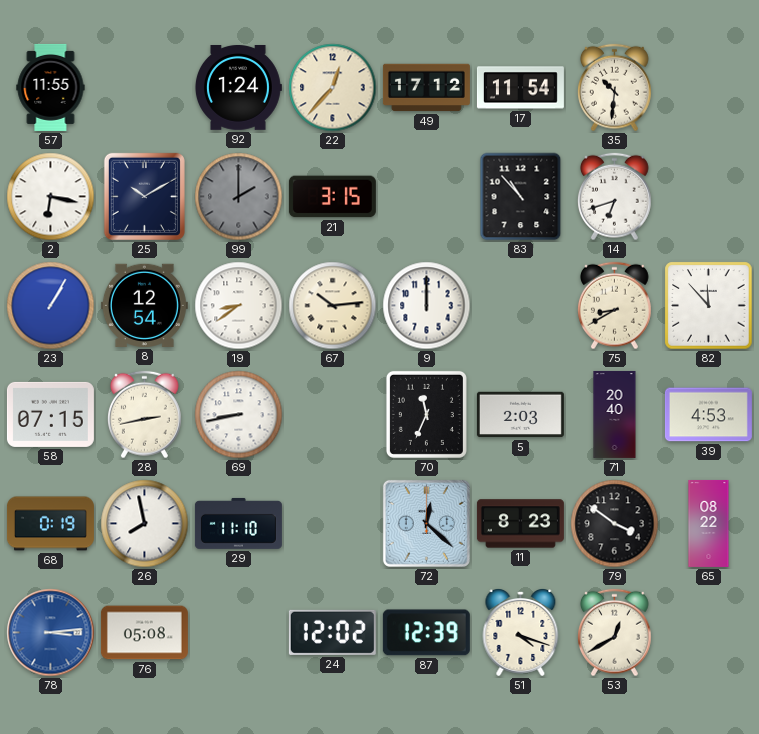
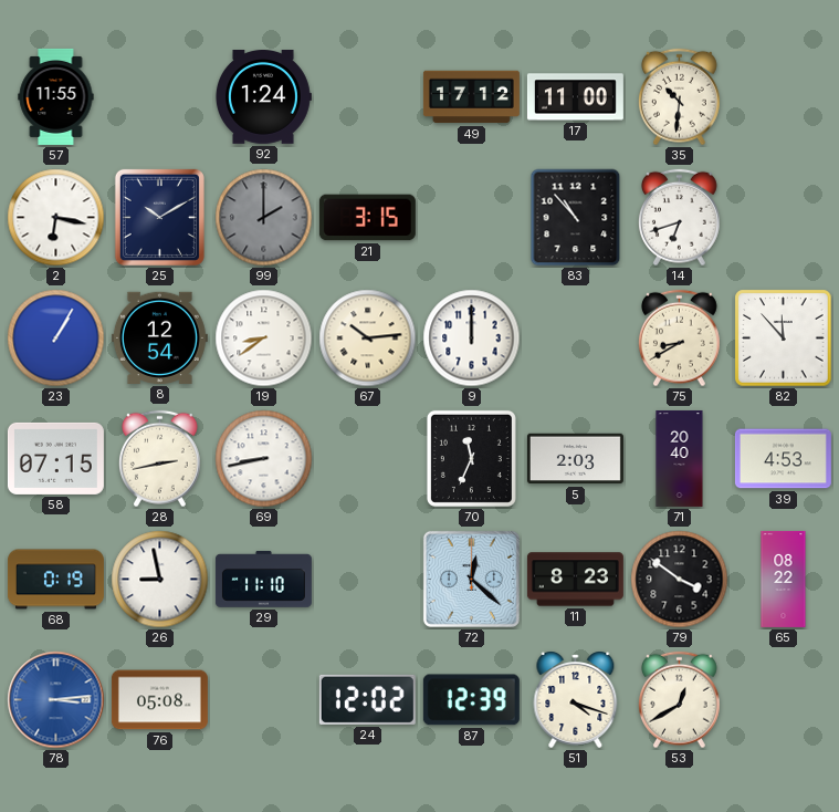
22: 12:37 -> none (333, 88)
17: 11:54 -> 11:00 (575, 97)
26: 7:58 -> 8:58 (160, 580)
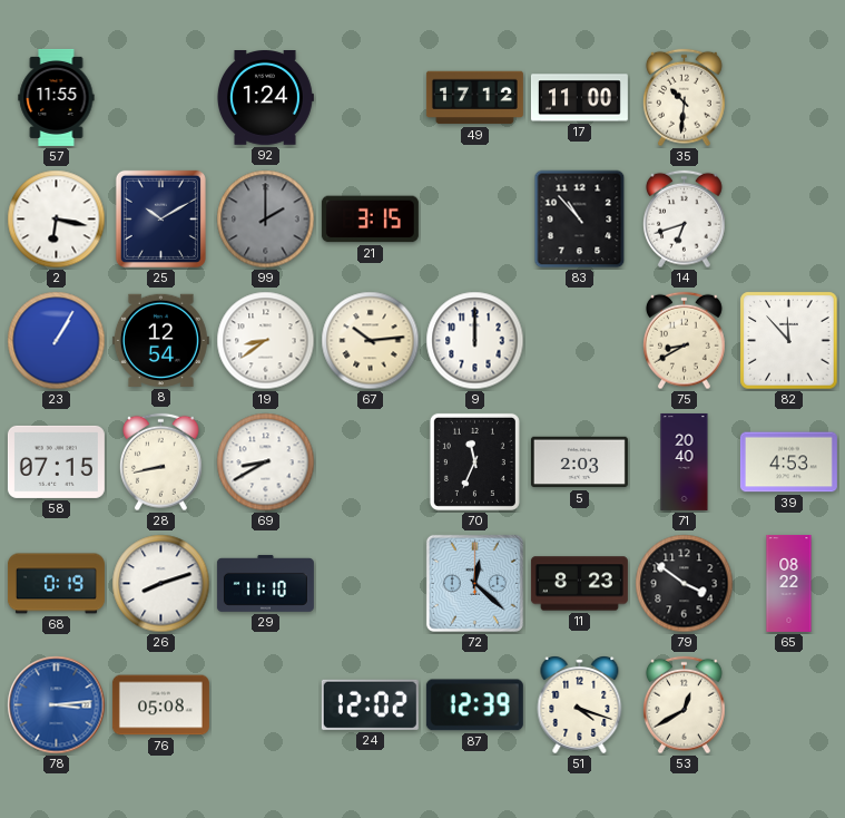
28: 2:43 -> 8:43 (161, 462)
69: 8:43 -> 8:40 (266, 462)
26: 8:58 -> 8:12 (161, 584)
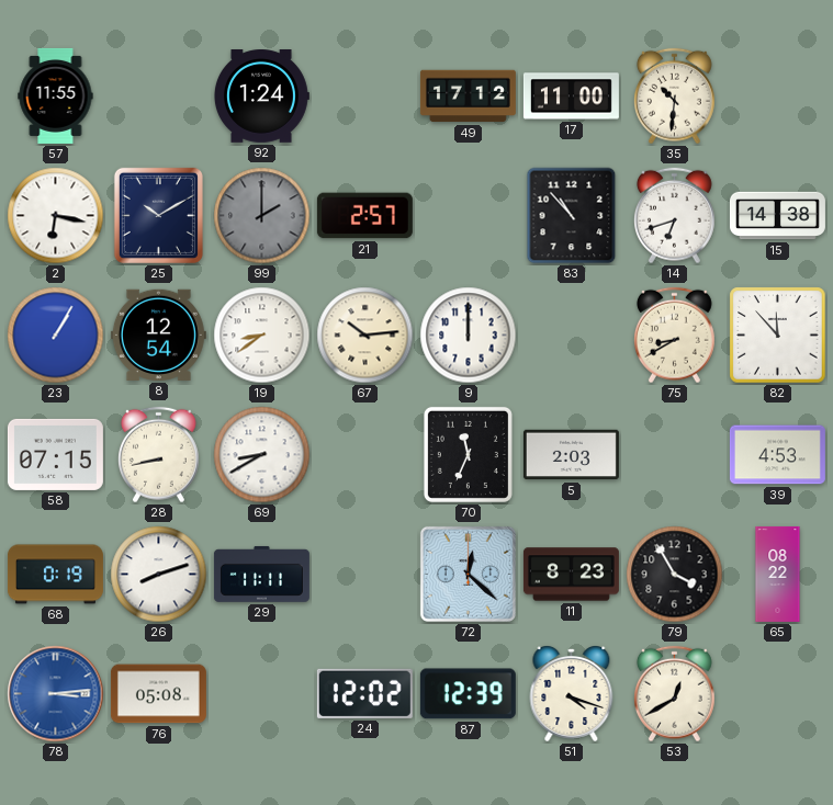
21: 3:15 -> 2:57 (364, 216)
15: none -> 14:38 (777, 216)
71: 20:40 -> none (685, 461)
29: 11:10 -> 11:11 (261, 575)
79: 3:51 -> 3:55 (675, 575)
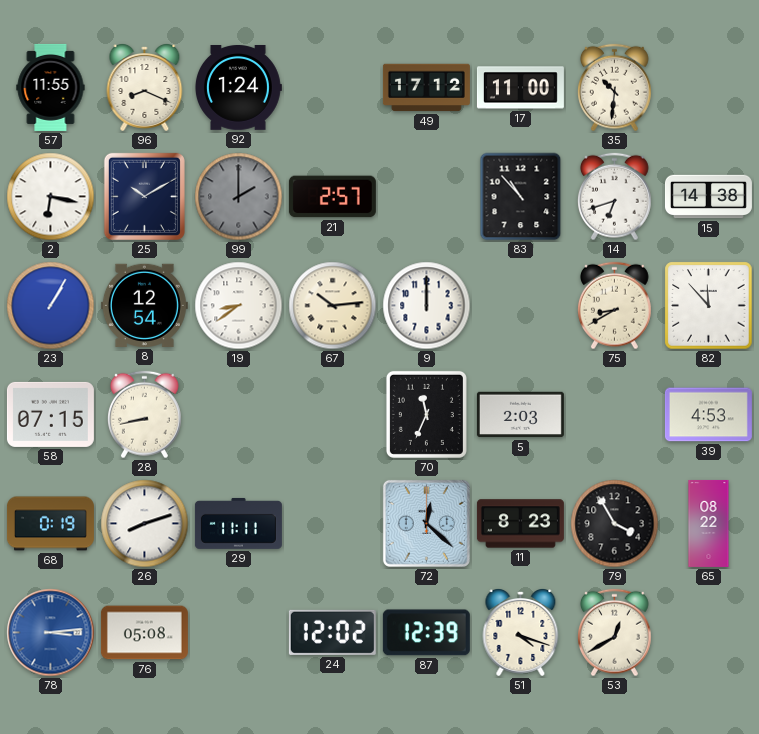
96: none -> 8:19 (145, 88)
69: 8:40 -> none (262, 455)
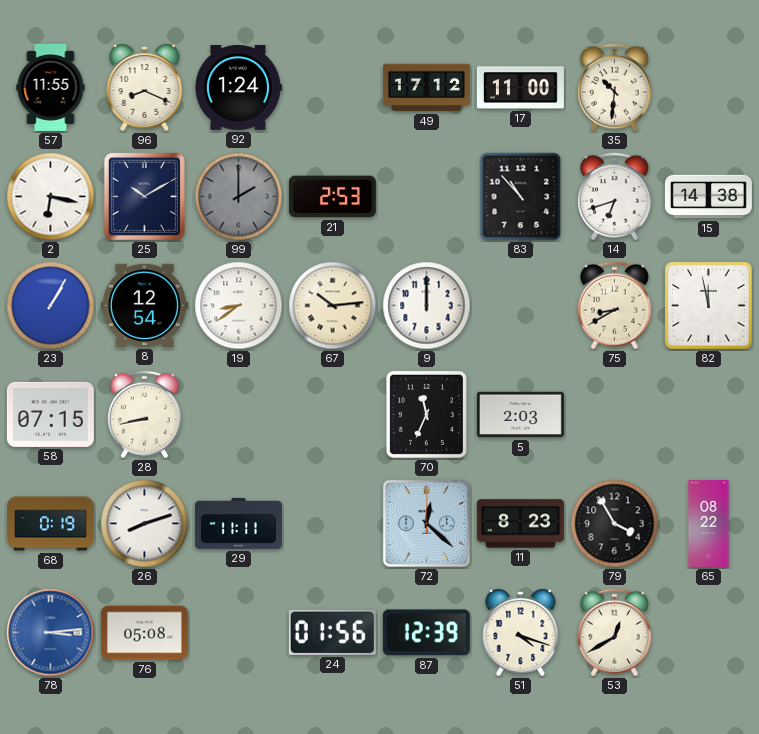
21: 2:57 -> 2:53 (332, 197)
82: 11:53 -> 11:58 (709, 306)
39: 4:53 -> none (708, 415)
24: 12:02 -> 01:56 (332, 632)
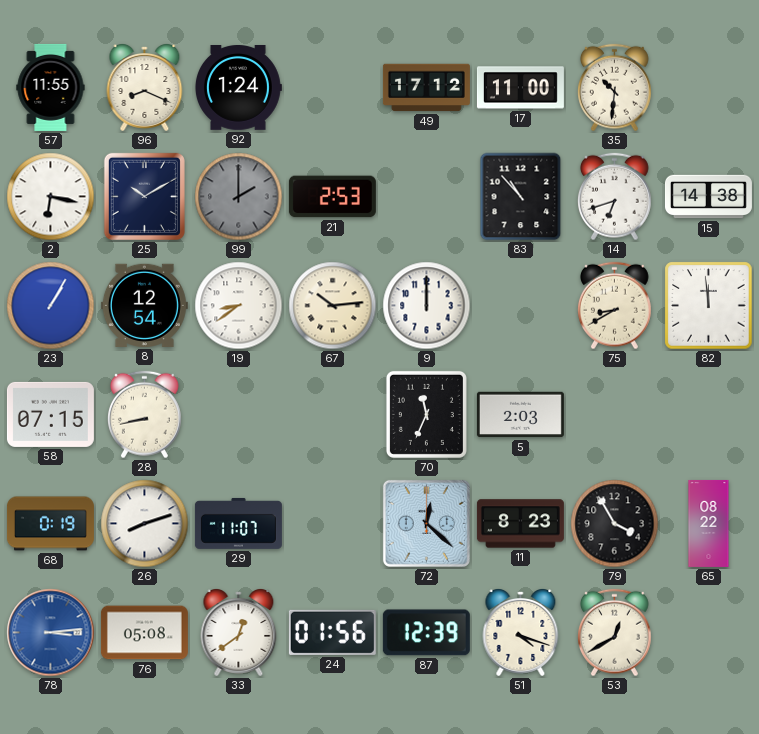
82: 11:58 -> 11:59 (709, 306)
29: 11:11 -> 11:07 (238, 524)
33: none -> 12:39 (239, 633)
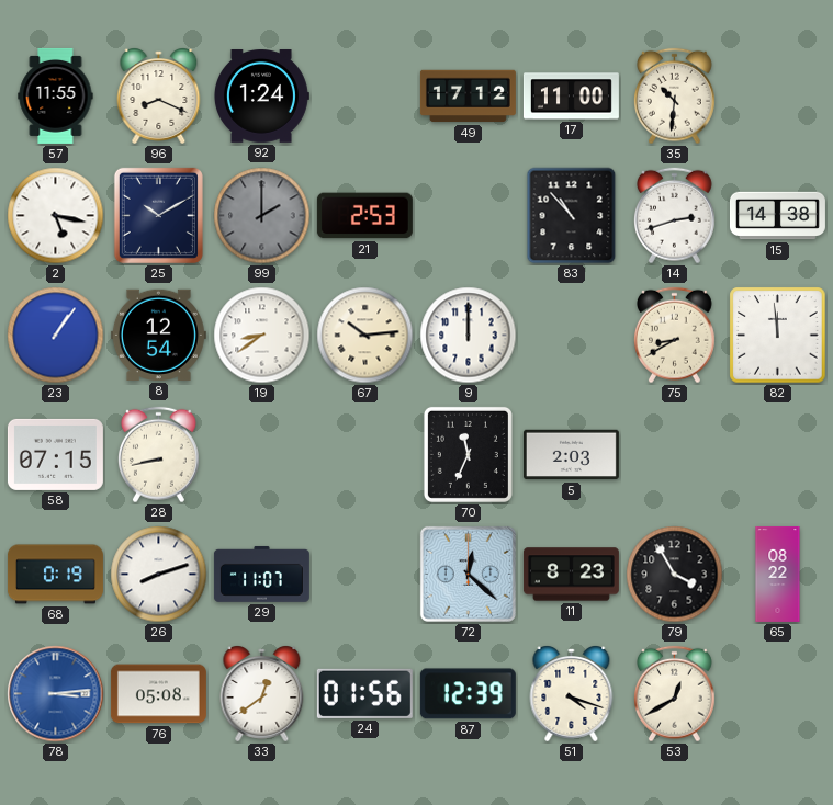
2: 6:17 -> 5:17 (56, 216)
14: 6:42 -> 2:42 (675, 216)
23: 1:05 -> 1:06 (56, 336)
